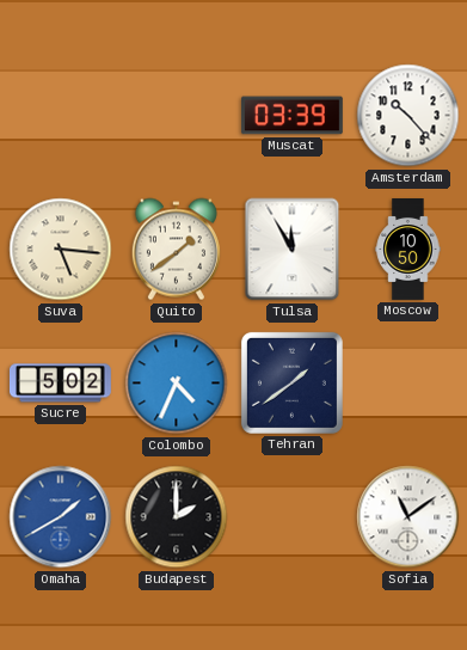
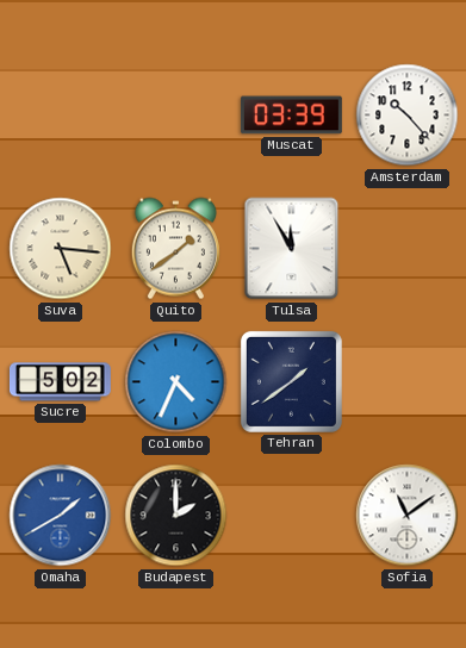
Moscow: 10:50 -> none (408, 250)
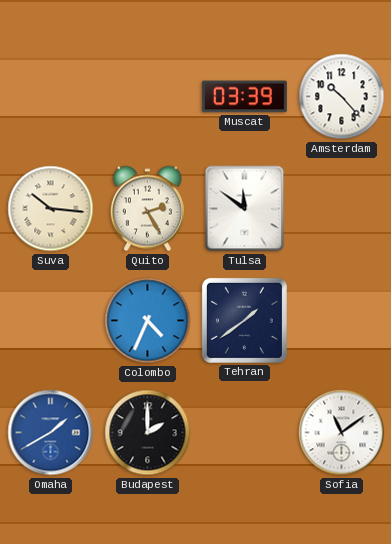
Suva: 5:16 -> 10:16 (51, 209)
Quito: 1:39 -> 2:25 (147, 209)
Tulsa: 11:55 -> 11:51 (245, 209)
Sucre: 5:02 -> none (60, 382)
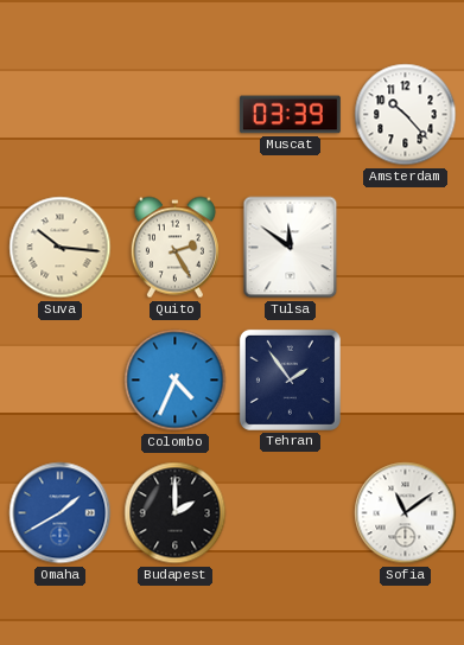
Tehran: 1:39 -> 1:54 (290, 379)
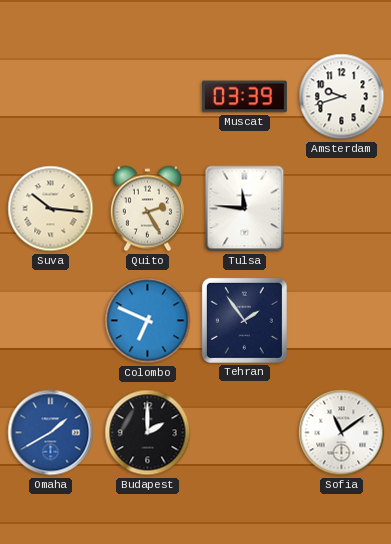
Amsterdam: 10:23 -> 9:42 (342, 97)
Tulsa: 11:51 -> 11:46 (245, 209)
Colombo: 4:34 -> 6:49 (148, 321)
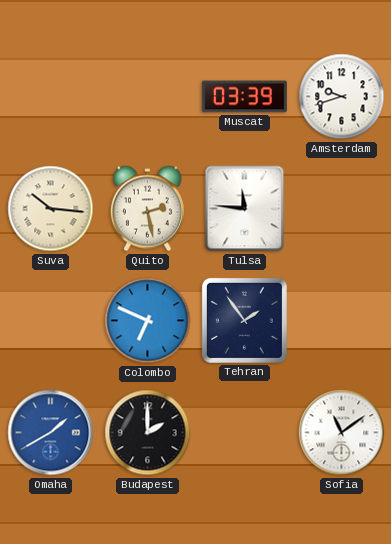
Quito: 2:25 -> 2:28 (147, 209)
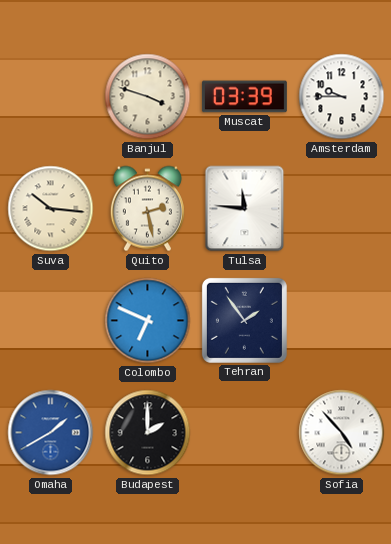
Banjul: none -> 3:48 (148, 97)
Amsterdam: 9:42 -> 9:45 (342, 97)
Sofia: 11:09 -> 4:53 (342, 433)
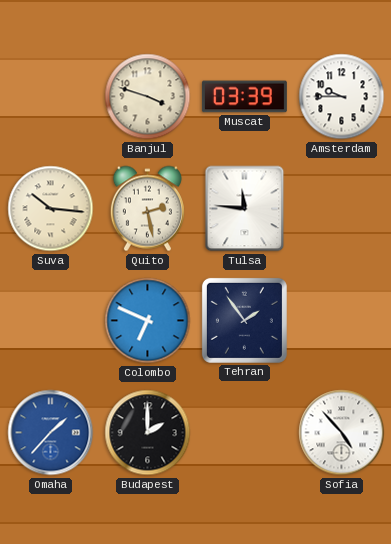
Omaha: 1:40 -> 1:37 (51, 433)
